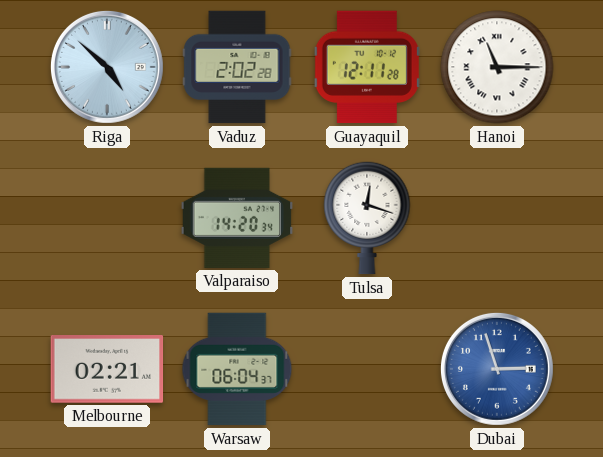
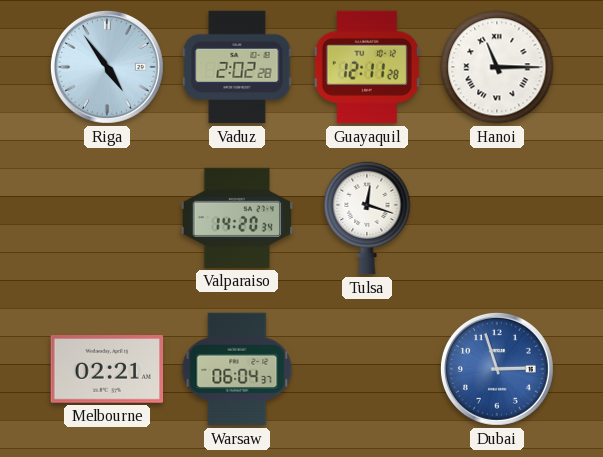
Riga: 4:52 -> 4:54 (107, 67)
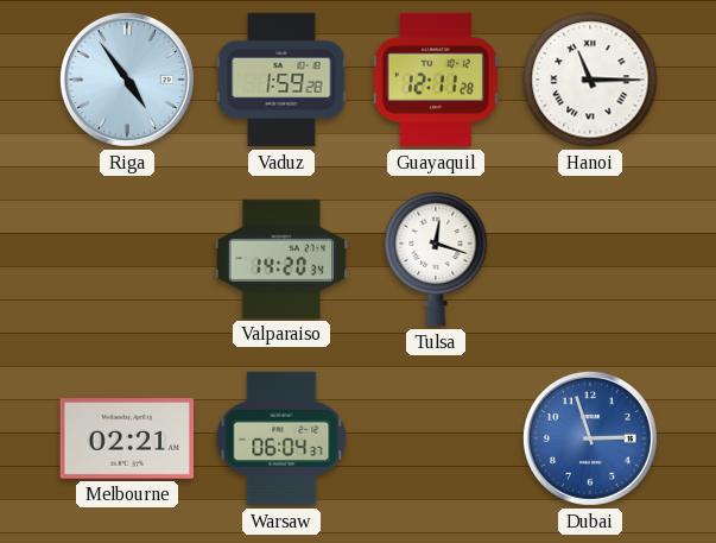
Vaduz: 2:02 -> 1:59 (281, 80)
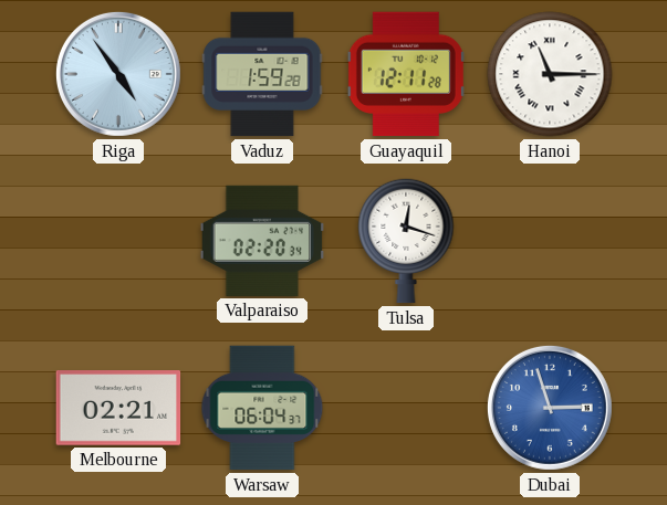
Valparaiso: 14:20 -> 02:20 (262, 241)
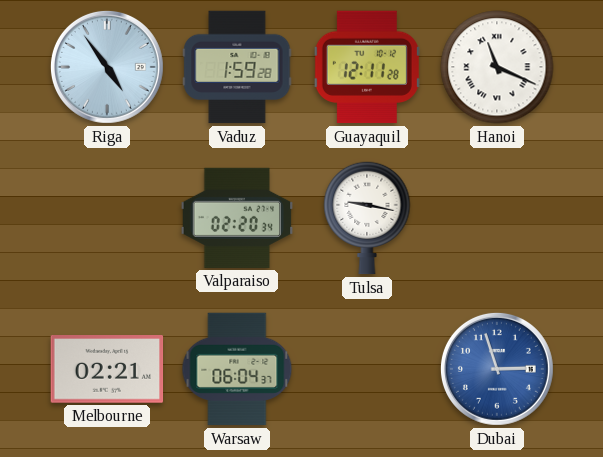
Hanoi: 11:15 -> 11:19 (497, 67)
Tulsa: 12:18 -> 9:17 (367, 218)
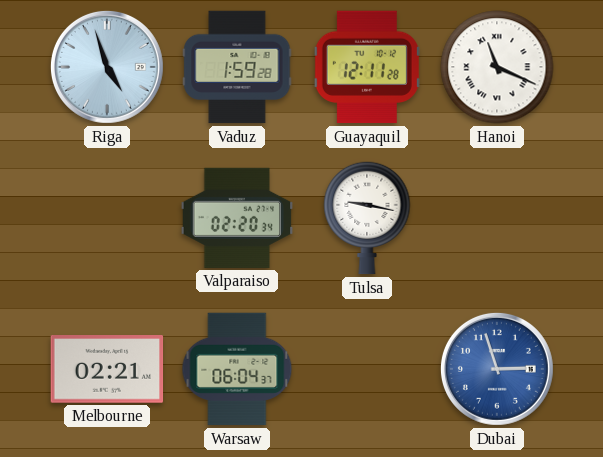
Riga: 4:54 -> 4:57 (107, 67)
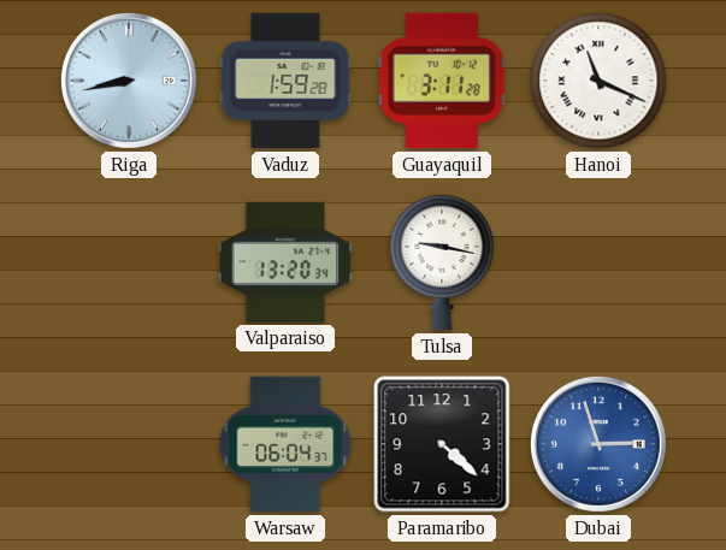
Riga: 4:57 -> 8:43 (129, 81)
Guayaquil: 12:11 -> 3:11 (442, 81)
Valparaiso: 02:20 -> 13:20 (285, 262)
Melbourne: 02:21 -> none (107, 370)
Paramaribo: none -> 4:22 (442, 444)
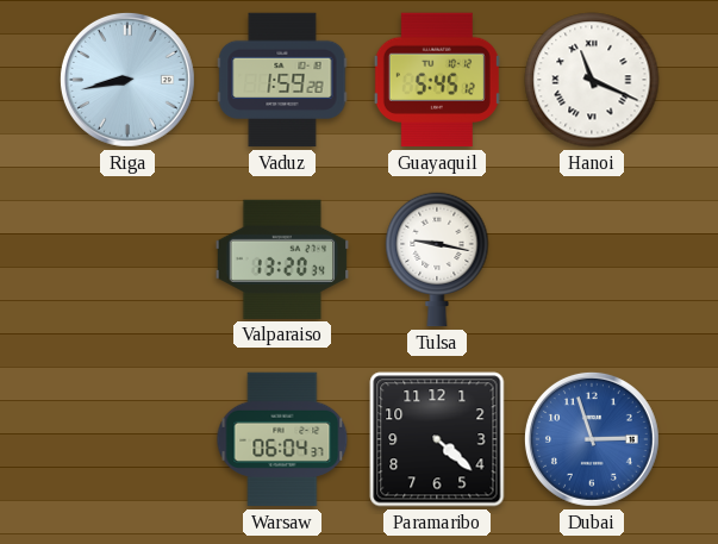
Guayaquil: 3:11 -> 5:45 (437, 80)
